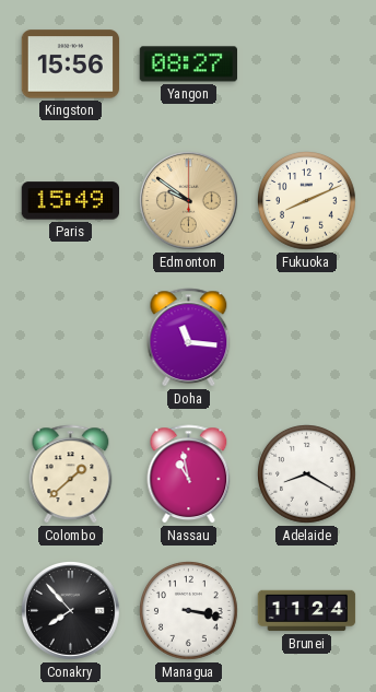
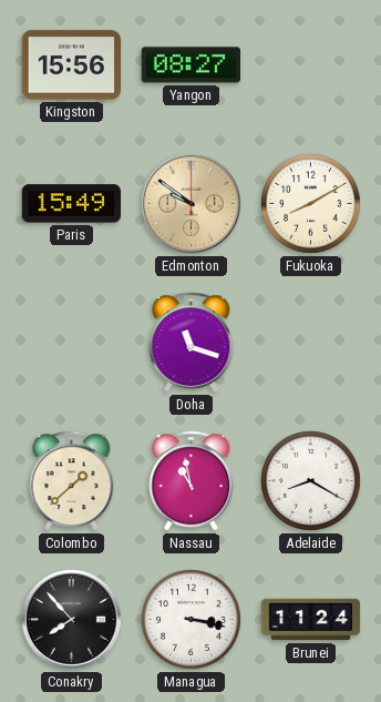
Fukuoka: 8:11 -> 8:10 (311, 204)
Doha: 11:16 -> 11:18 (192, 343)
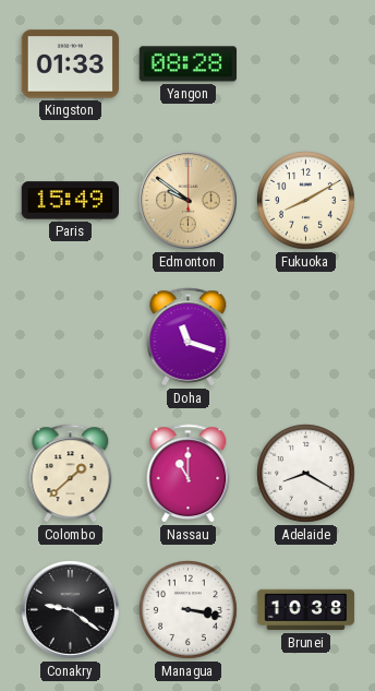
Kingston: 15:56 -> 01:33 (71, 64)
Yangon: 08:27 -> 08:28 (187, 64)
Nassau: 10:58 -> 11:00 (189, 474)
Conakry: 7:53 -> 9:21 (71, 610)
Brunei: 11:24 -> 10:38 (306, 610)
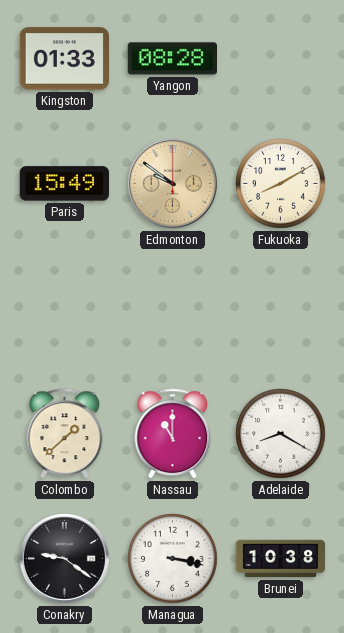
Doha: 11:18 -> none (189, 337)
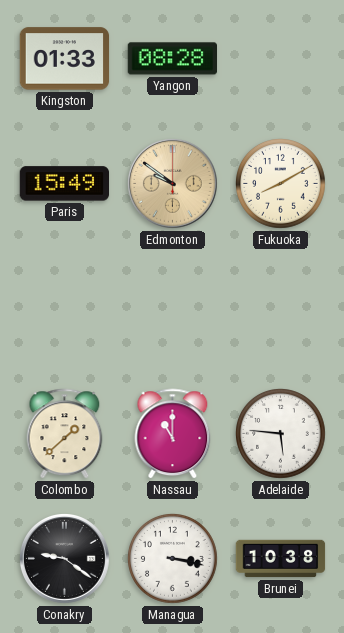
Adelaide: 8:20 -> 5:46 (281, 434)
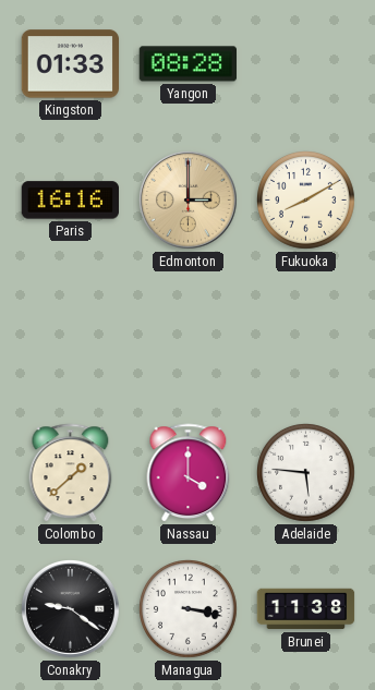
Paris: 15:49 -> 16:16 (70, 201)
Edmonton: 9:51 -> 3:00 (189, 201)
Nassau: 11:00 -> 4:00 (189, 473)
Brunei: 10:38 -> 11:38 (306, 609)
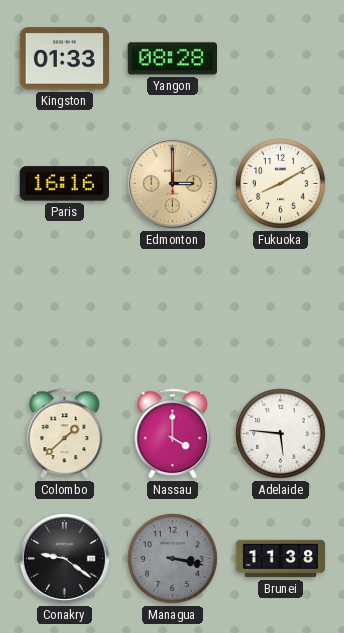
Managua dial: white -> grey (173, 559)
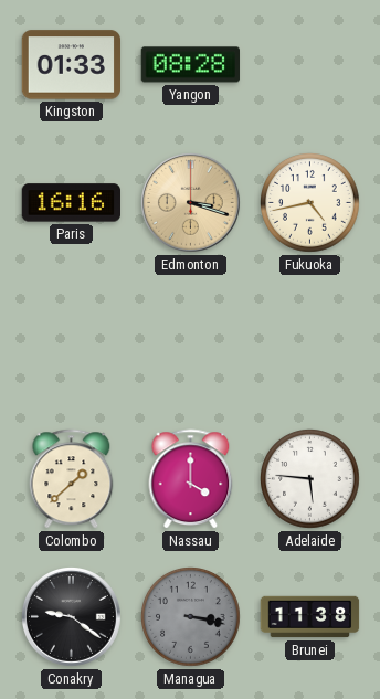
Edmonton: 3:00 -> 3:18 (191, 203)
Fukuoka: 8:10 -> 4:43 (310, 203)
